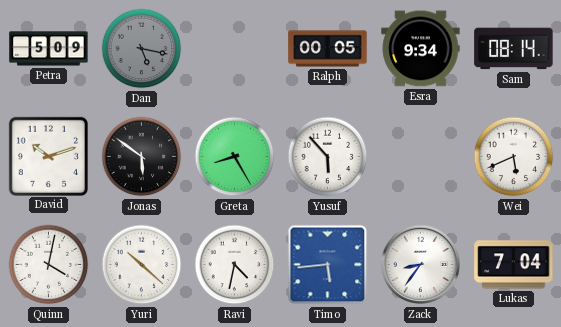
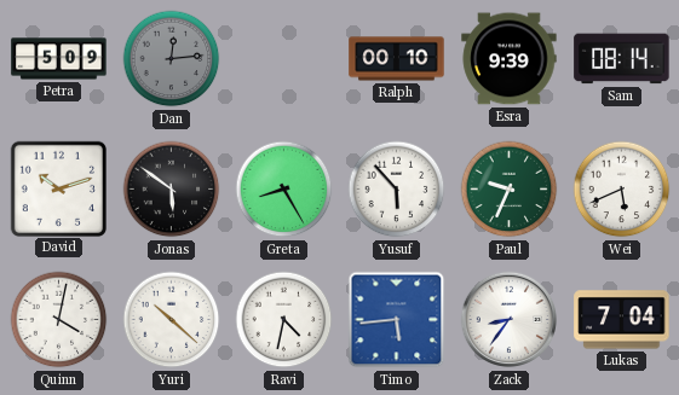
Dan: 5:17 -> 12:14 (172, 59)
Ralph: 00:05 -> 00:10 (397, 59)
Esra: 9:34 -> 9:39 (510, 59)
Paul: none -> 9:34 (510, 190)
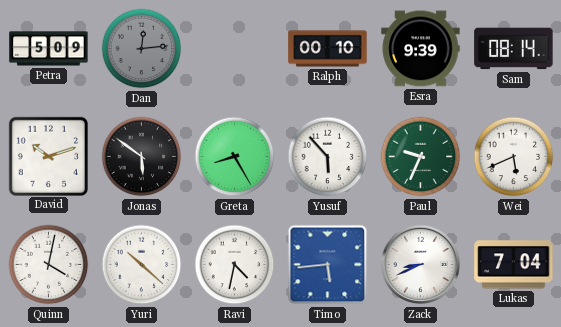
Zack: 8:36 -> 8:41 (421, 265)
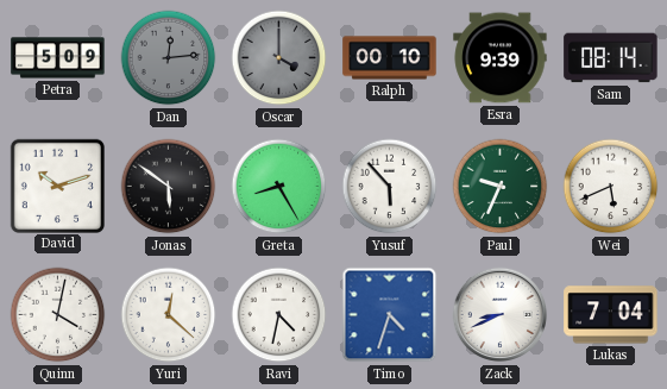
Oscar: none -> 4:00 (279, 58)
Yuri: 10:22 -> 12:22 (169, 315)
Timo: 5:44 -> 4:33 (390, 315)
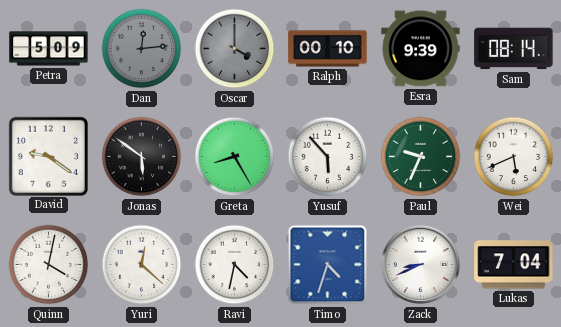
David: 10:12 -> 9:21 (48, 156)
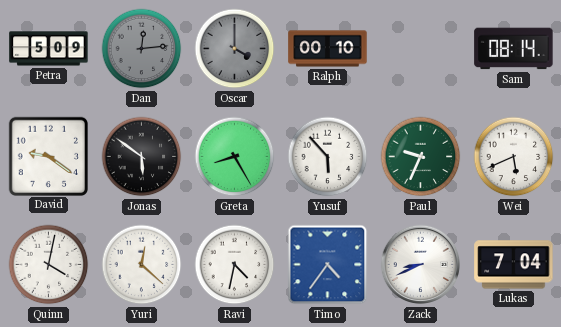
Esra: 9:39 -> none (421, 49)
Timo: 4:33 -> 4:36 (328, 265)
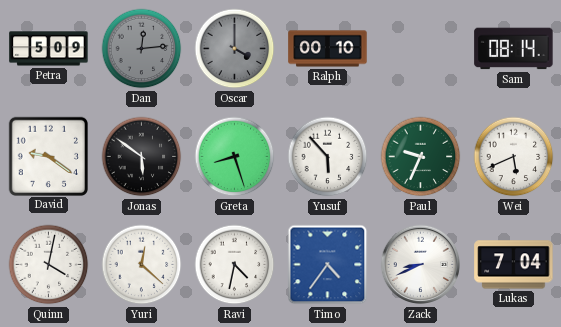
Greta: 8:25 -> 8:27 (235, 157)
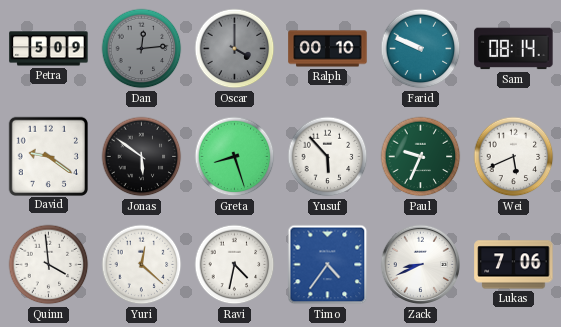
Farid: none -> 9:49 (421, 49)
Quinn: 4:02 -> 3:59 (49, 265)
Lukas: 7:04 -> 7:06 (514, 265)
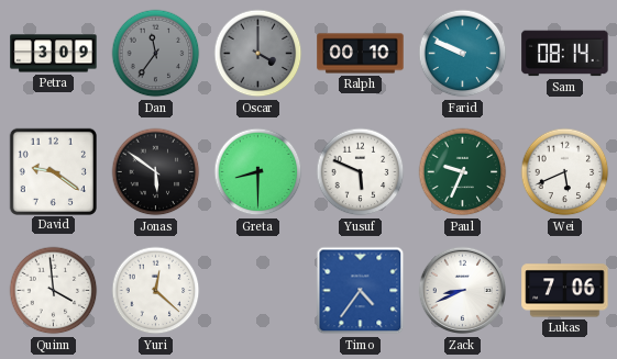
Petra: 5:09 -> 3:09 (54, 54)
Dan: 12:14 -> 11:36 (156, 54)
Greta: 8:27 -> 8:30 (258, 172)
Yusuf: 5:53 -> 5:49 (361, 172)
Ravi: 4:32 -> none (235, 265)
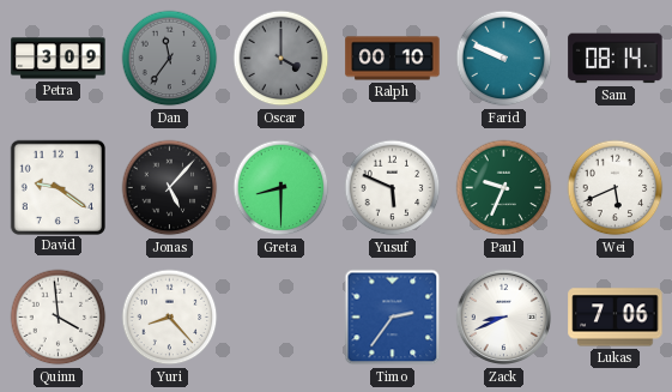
Jonas: 5:51 -> 5:07 (170, 188)
Yuri: 12:22 -> 8:23 (170, 318)
Timo: 4:36 -> 2:36 (393, 318)
